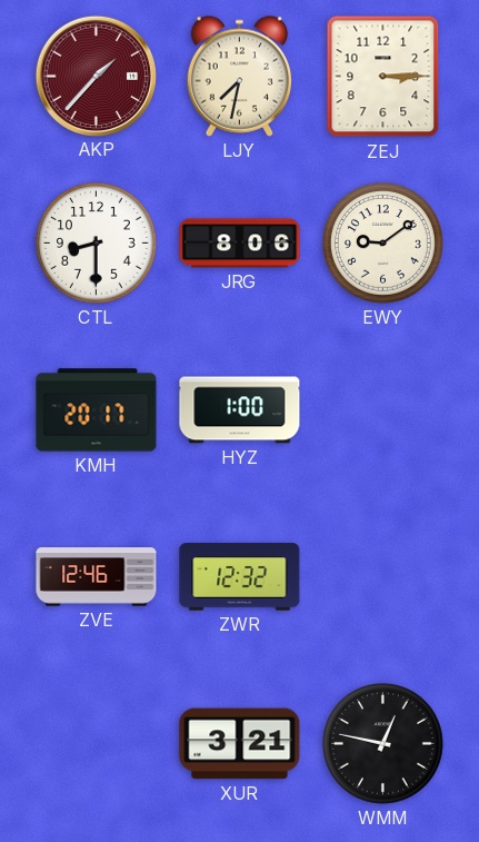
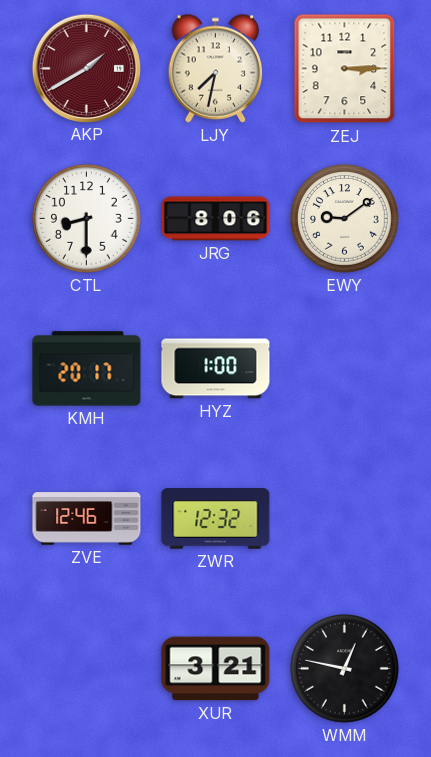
AKP: 1:37 -> 1:40 (86, 68)
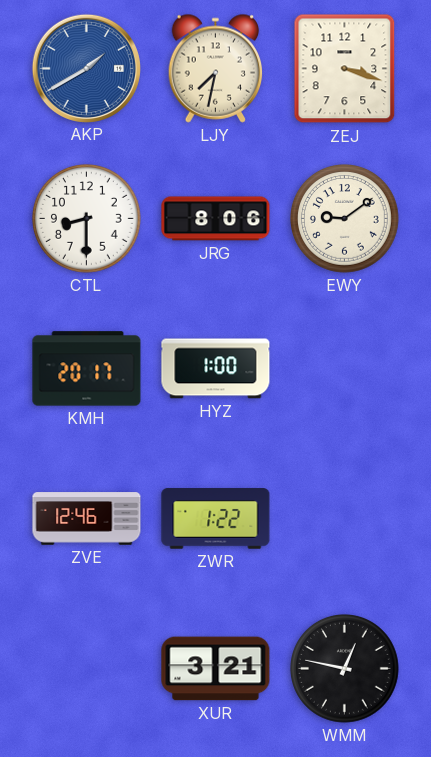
AKP dial: burgundy -> blue (86, 68)
ZEJ: 3:15 -> 3:18 (345, 69)
ZWR: 12:32 -> 1:22 (216, 519)
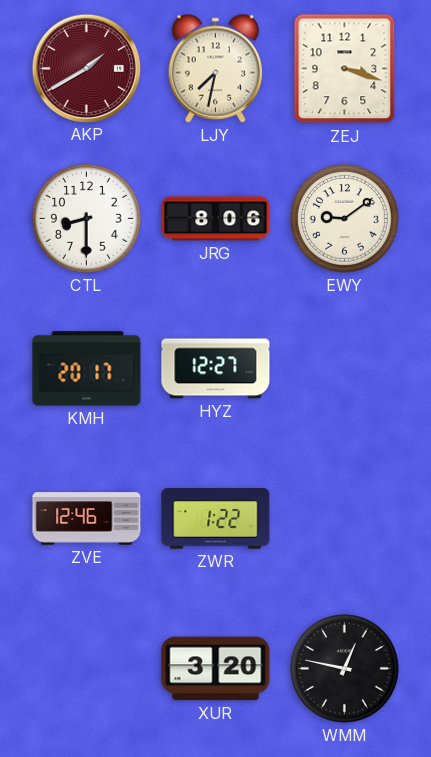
AKP dial: blue -> burgundy (86, 68)
HYZ: 1:00 -> 12:27 (216, 369)
XUR: 3:21 -> 3:20 (216, 669)
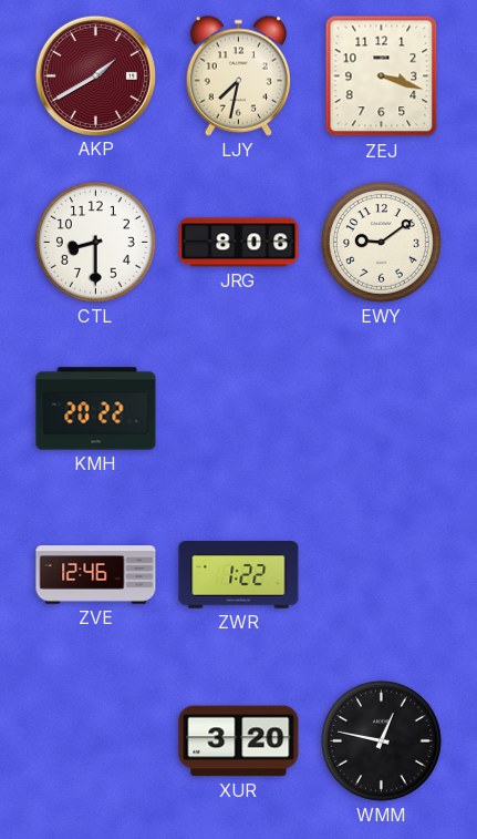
KMH: 20:17 -> 20:22 (96, 409)
HYZ: 12:27 -> none (216, 369)
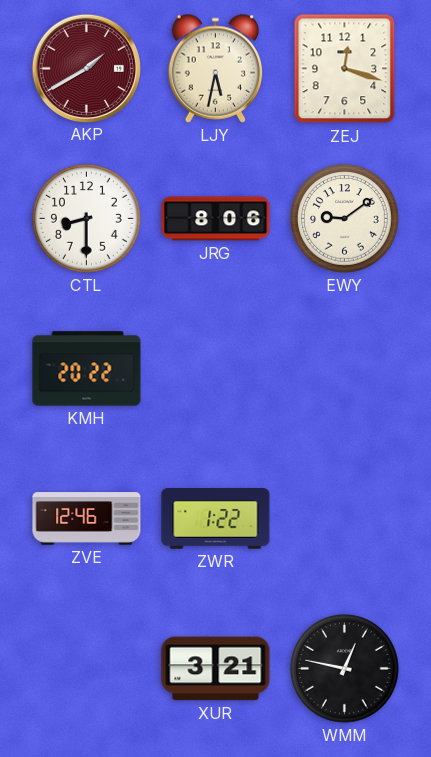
LJY: 7:32 -> 5:32 (216, 68)
ZEJ: 3:18 -> 12:18 (345, 69)
XUR: 3:20 -> 3:21 (216, 669)
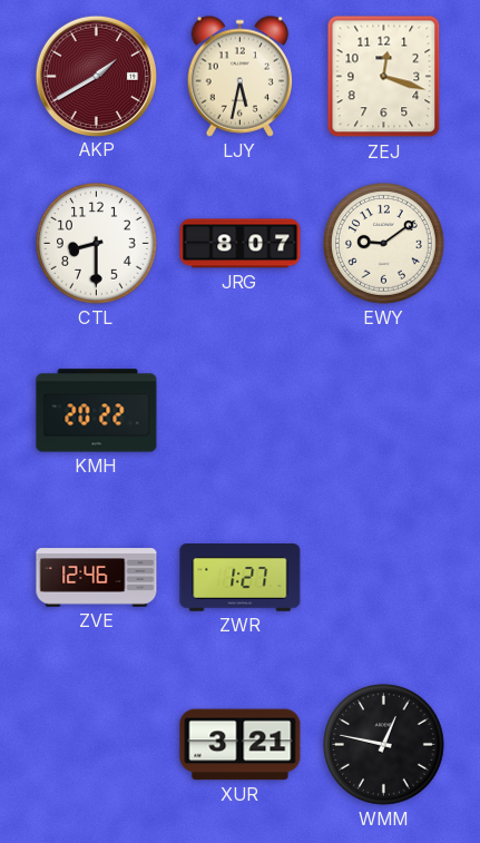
JRG: 8:06 -> 8:07 (241, 244)
ZWR: 1:22 -> 1:27 (241, 578)
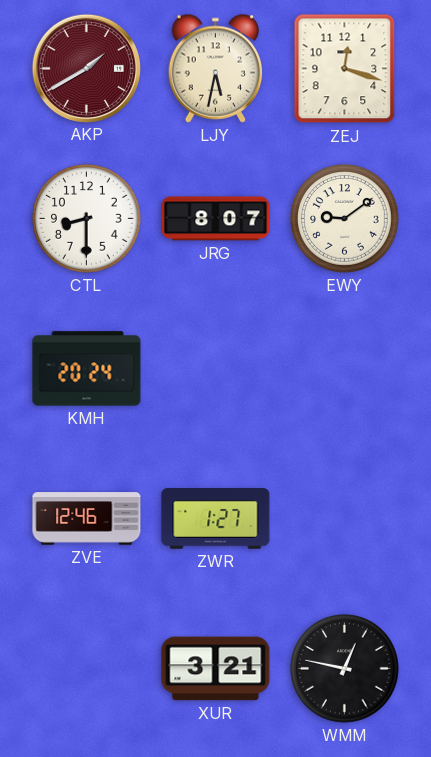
KMH: 20:22 -> 20:24 (87, 369)
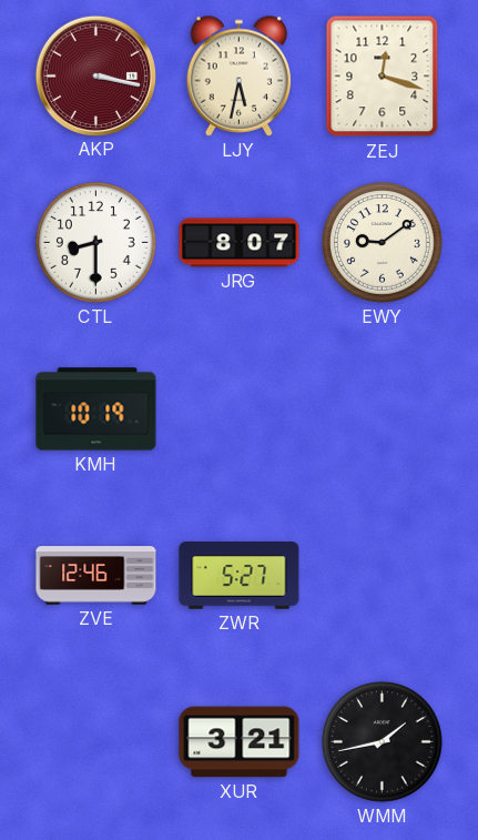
AKP: 1:40 -> 3:17 (95, 75)
KMH: 20:24 -> 10:19 (96, 409)
ZWR: 1:27 -> 5:27 (240, 576)
WMM: 12:47 -> 1:43 (383, 742)
